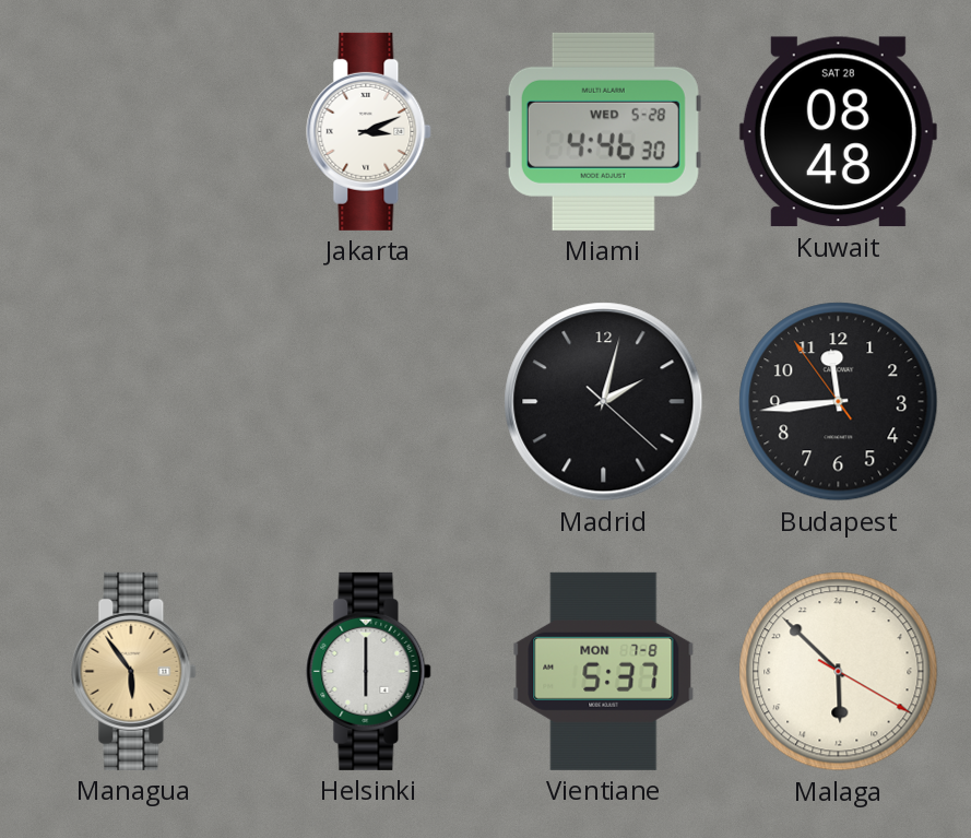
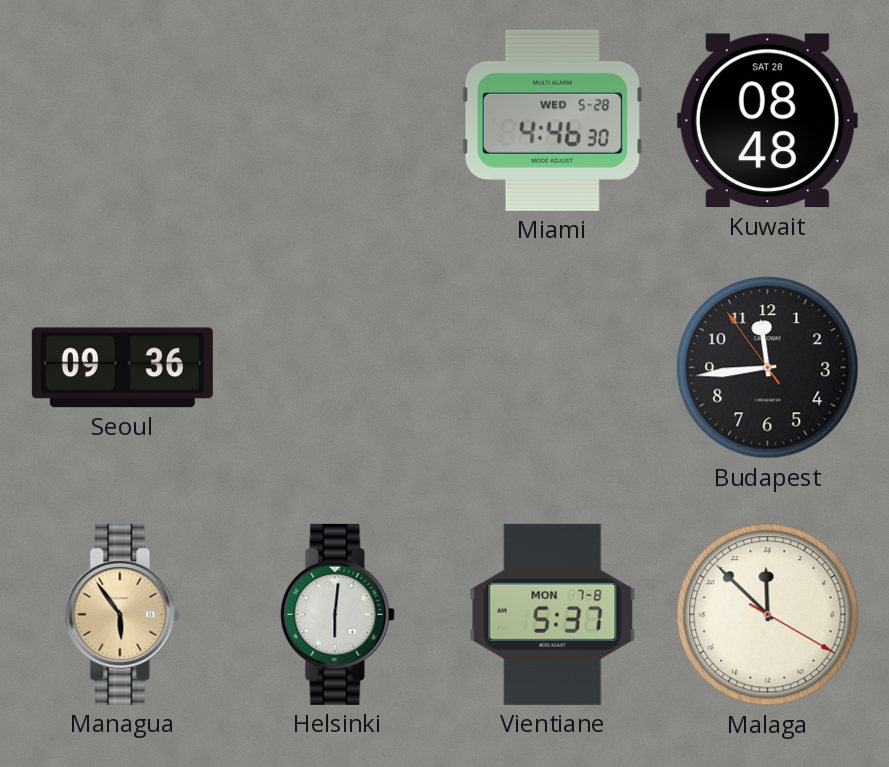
Jakarta: 3:11 -> none (369, 131)
Seoul: none -> 09:36 (122, 368)
Madrid: 2:02 -> none (604, 402)
Helsinki: 6:00 -> 6:01 (338, 614)
Malaga: 11:52 -> 23:52 (768, 615)
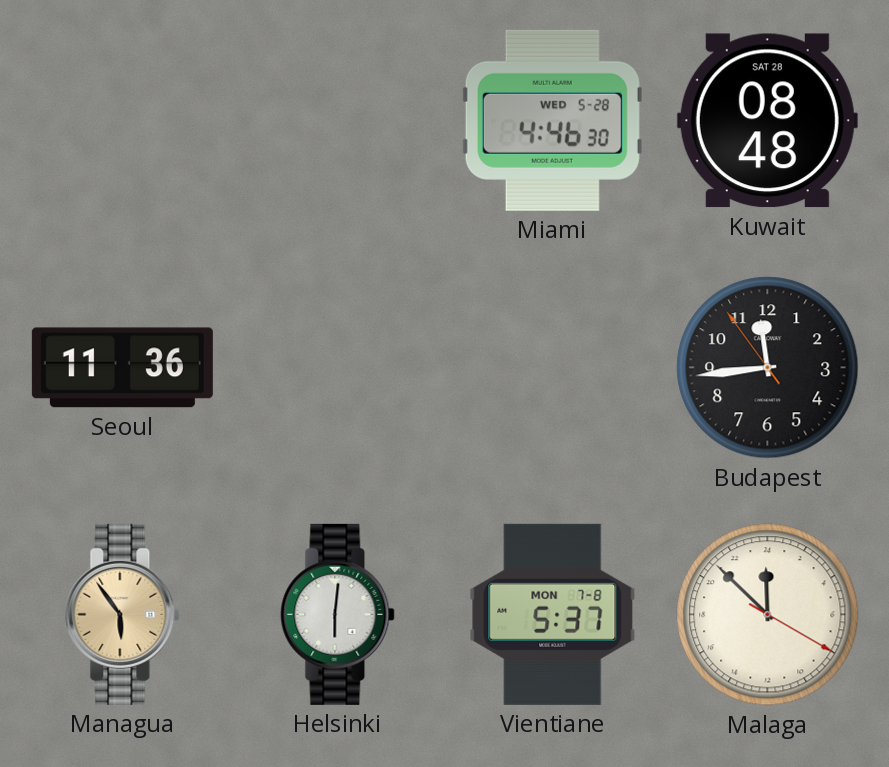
Seoul: 09:36 -> 11:36 (122, 368)
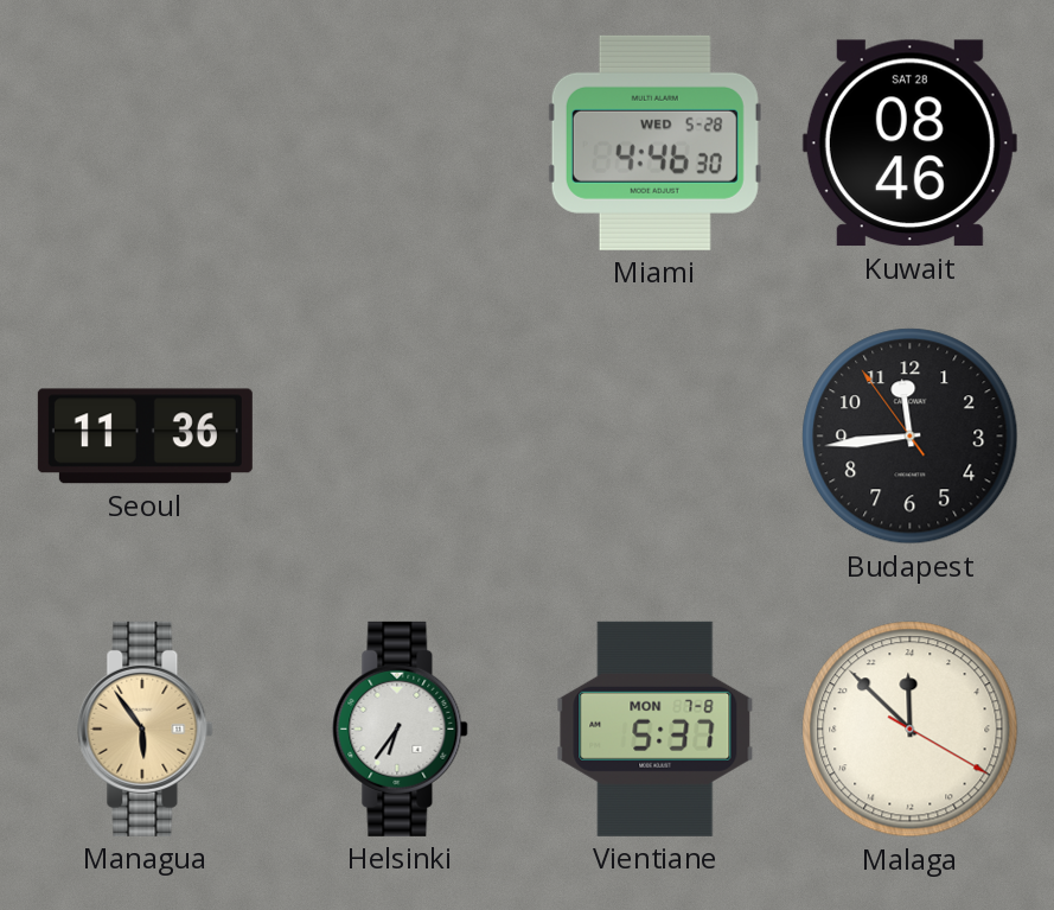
Kuwait: 08:48 -> 08:46 (909, 144)
Helsinki: 6:01 -> 6:36 (401, 728)
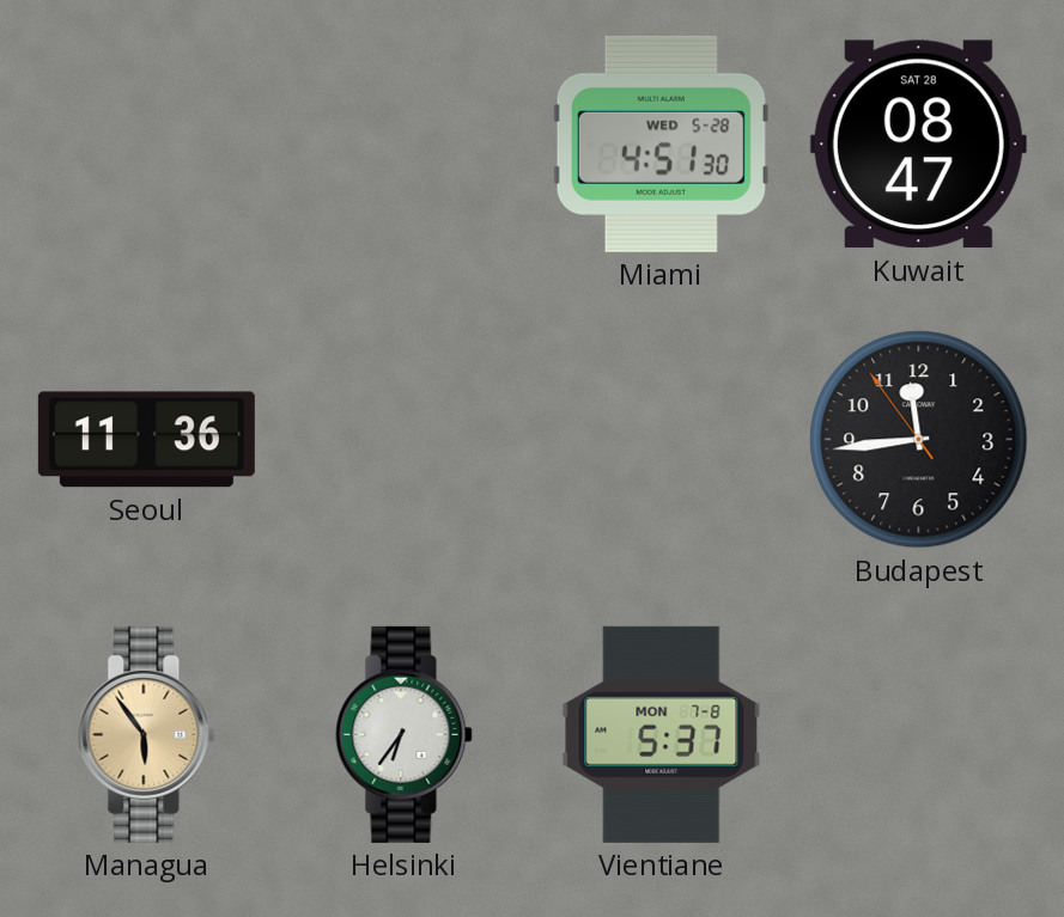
Miami: 4:46 -> 4:51 (661, 143)
Kuwait: 08:46 -> 08:47 (918, 145)
Malaga: 23:52 -> none (911, 730)
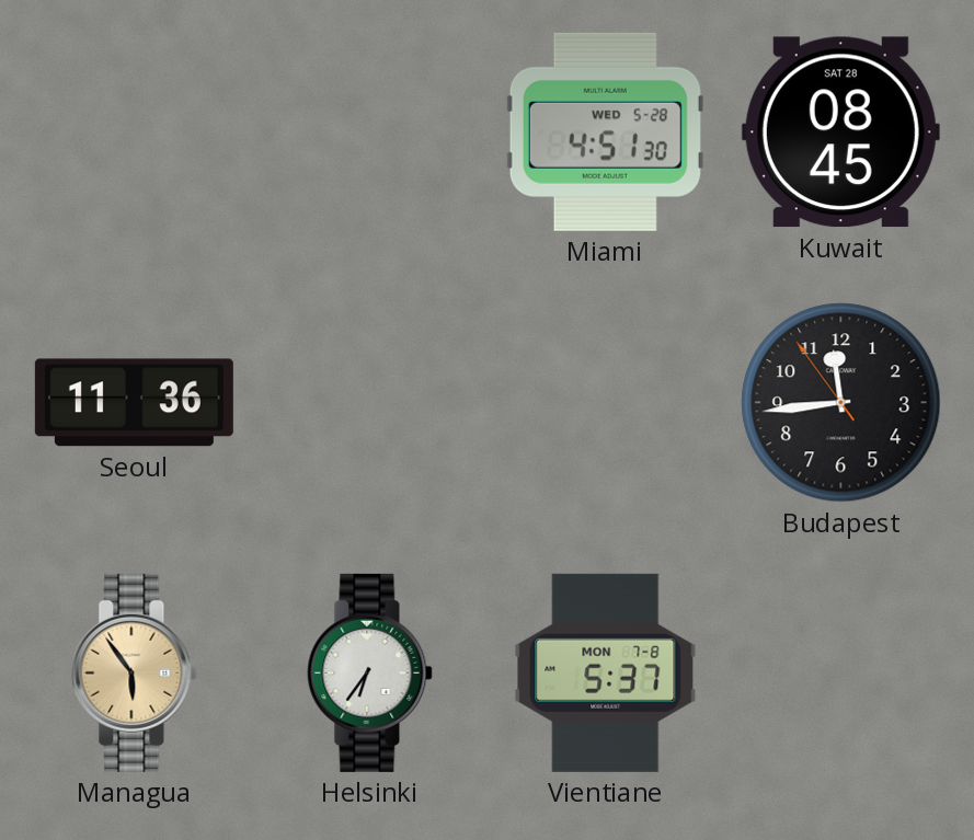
Kuwait: 08:47 -> 08:45 (840, 133)
